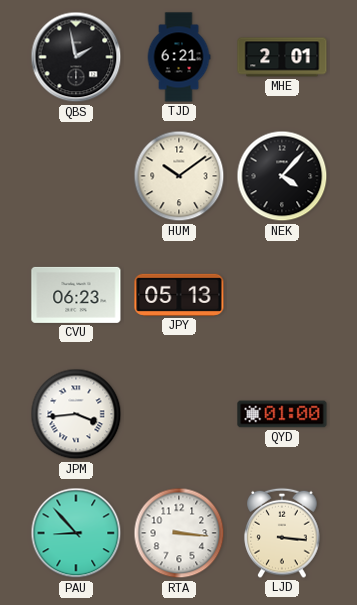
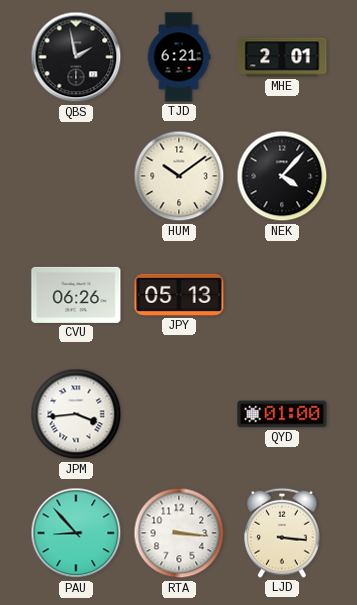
CVU: 06:23 -> 06:26 (76, 295)
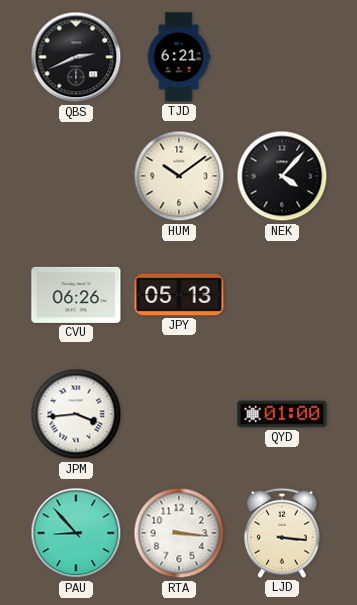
QBS: 1:58 -> 2:41 (76, 57)
MHE: 2:01 -> none (282, 57)
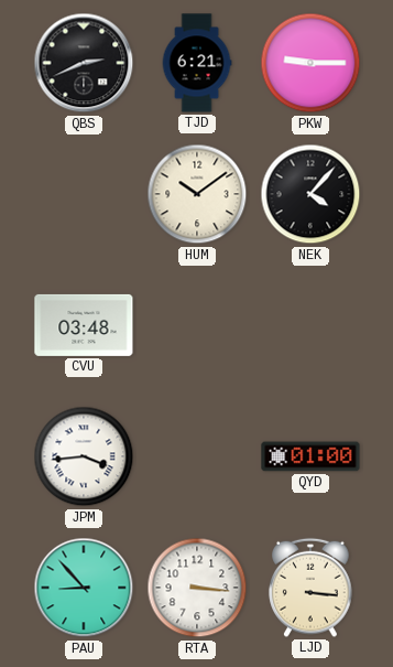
PKW: none -> 9:15 (310, 63)
CVU: 06:26 -> 03:48 (84, 325)
JPY: 05:13 -> none (179, 295)
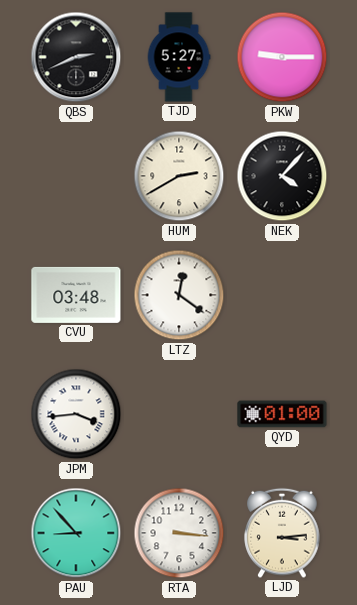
TJD: 6:21 -> 5:27 (179, 57)
HUM: 10:09 -> 2:40 (179, 176)
LTZ: none -> 12:21 (179, 295)
LJD: 3:16 -> 3:14 (282, 533)
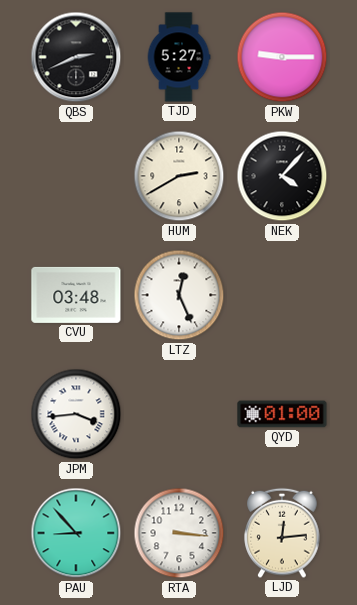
LTZ: 12:21 -> 12:26 (179, 295)
LJD: 3:14 -> 12:14 (282, 533)
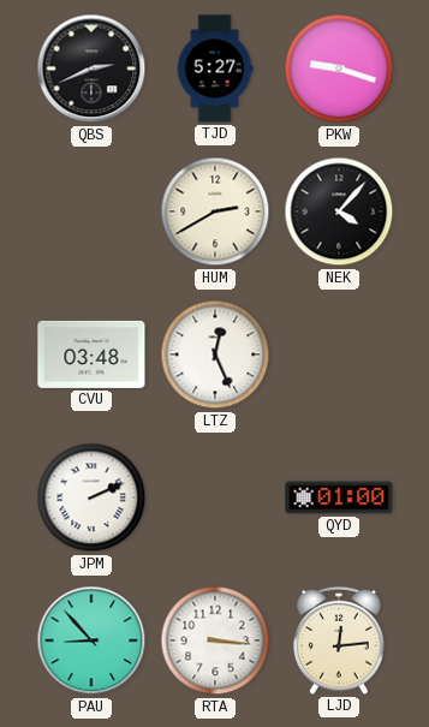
PKW: 9:15 -> 9:18 (339, 68)
JPM: 3:44 -> 2:11 (91, 497)
